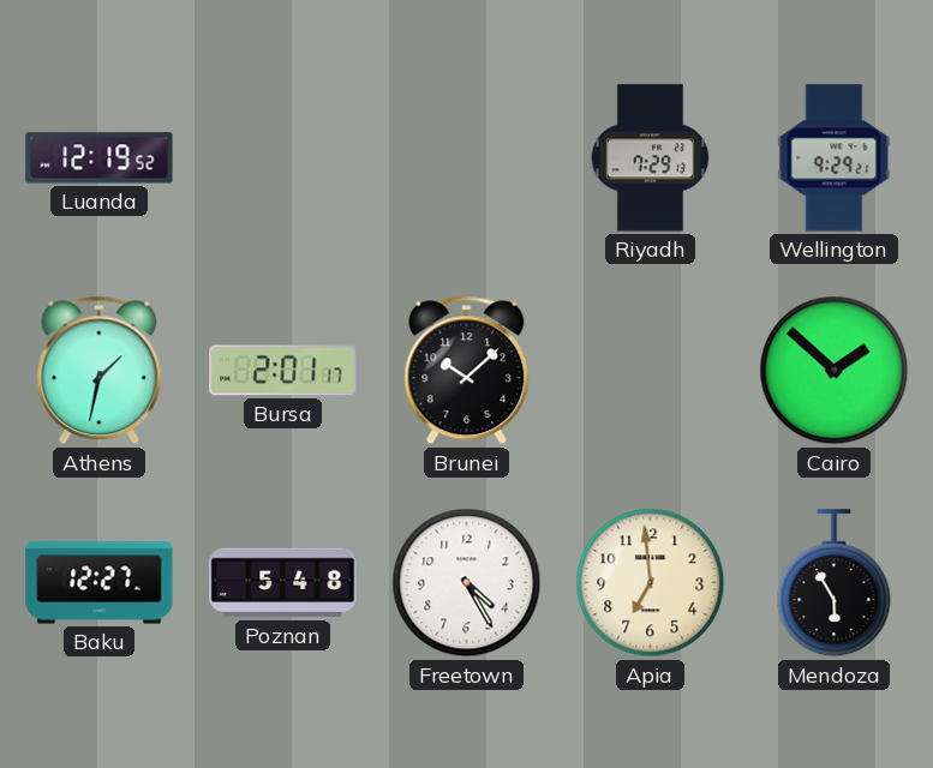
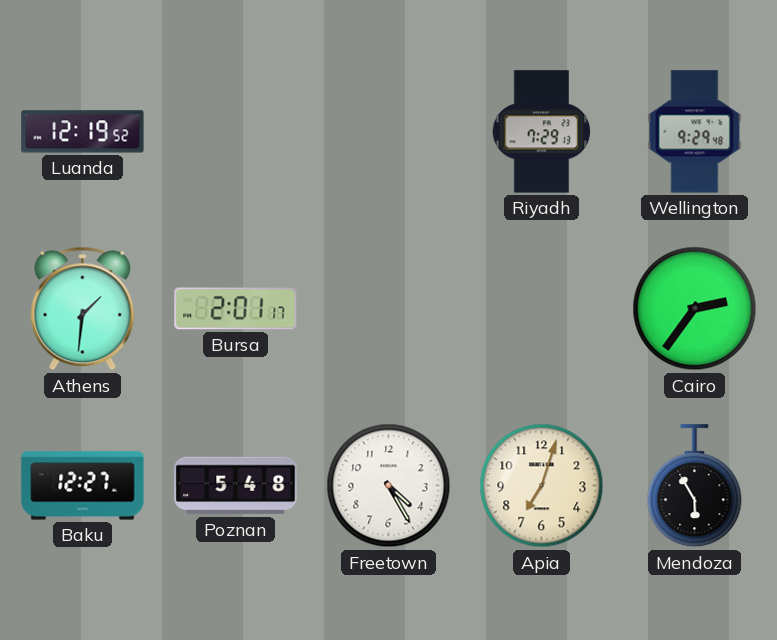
Wellington: 9:29:21 -> 9:29:48 (695, 132)
Athens: 1:32 -> 1:31 (83, 309)
Brunei: 10:08 -> none (467, 371)
Cairo: 1:52 -> 2:36 (695, 309)
Apia: 6:59 -> 7:03 (542, 486)
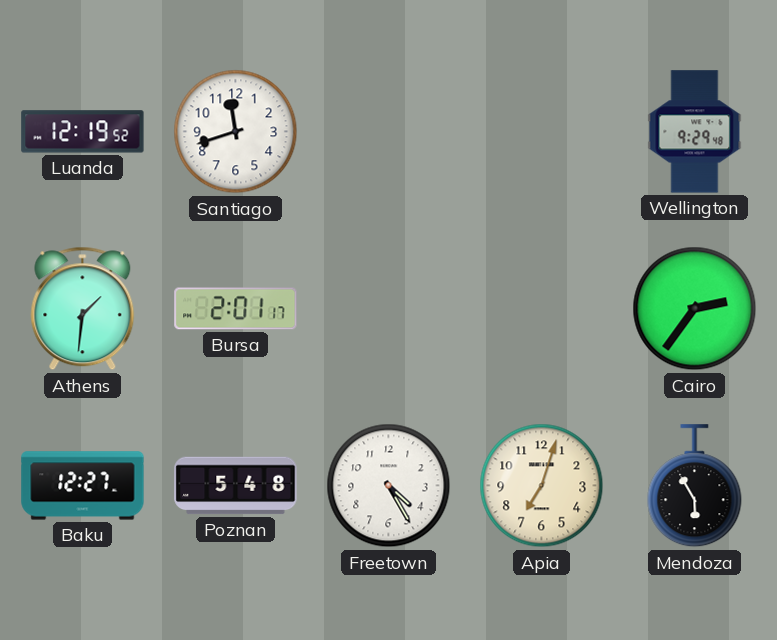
Santiago: none -> 11:42 (236, 132)
Riyadh: 7:29 -> none (542, 132)
